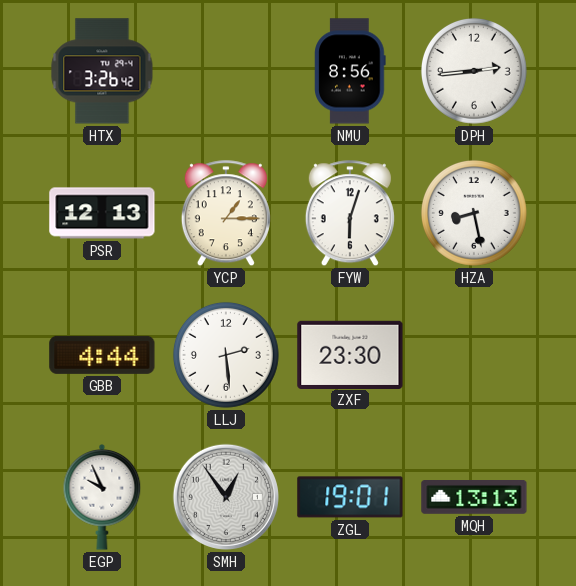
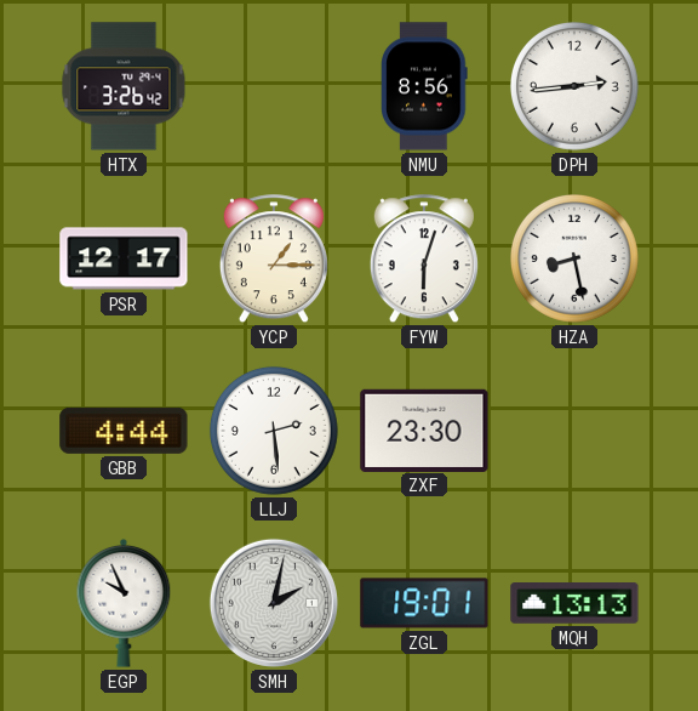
PSR: 12:13 -> 12:17 (124, 258)
SMH: 12:54 -> 2:02 (274, 603)
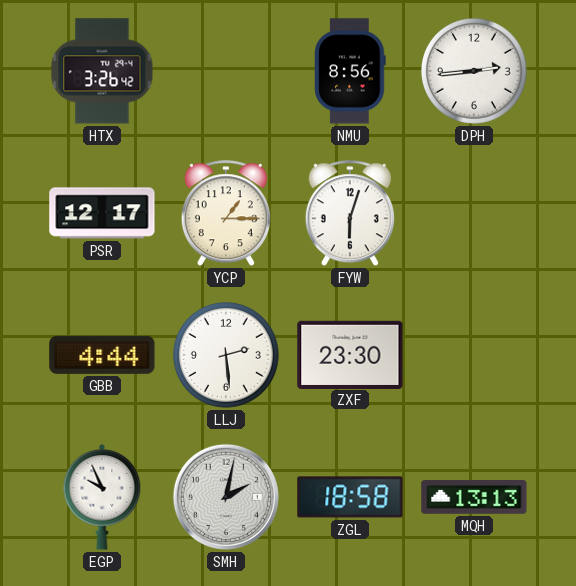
HZA: 8:28 -> none (574, 258)
ZGL: 19:01 -> 18:58 (350, 497)
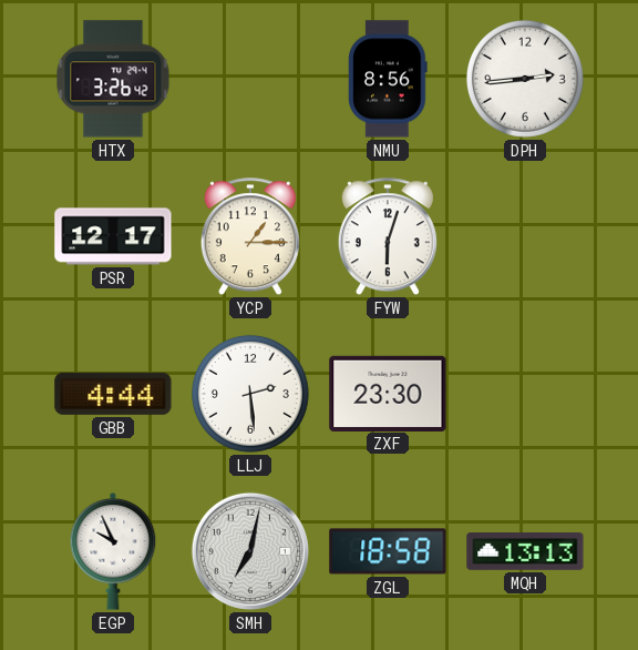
SMH: 2:02 -> 7:02 (250, 551)
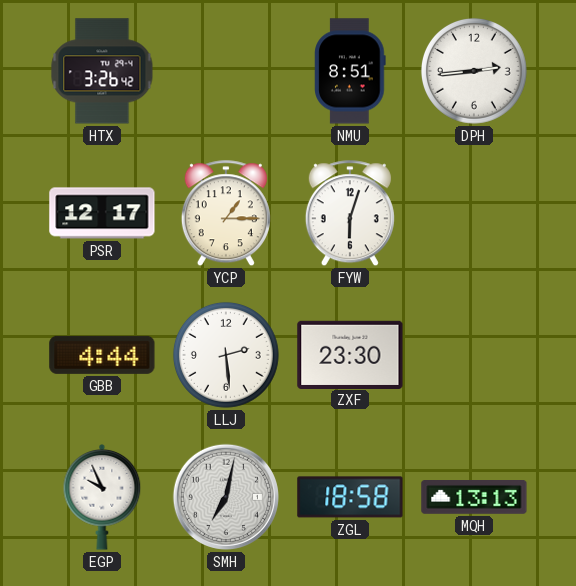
NMU: 8:56 -> 8:51 (350, 71)
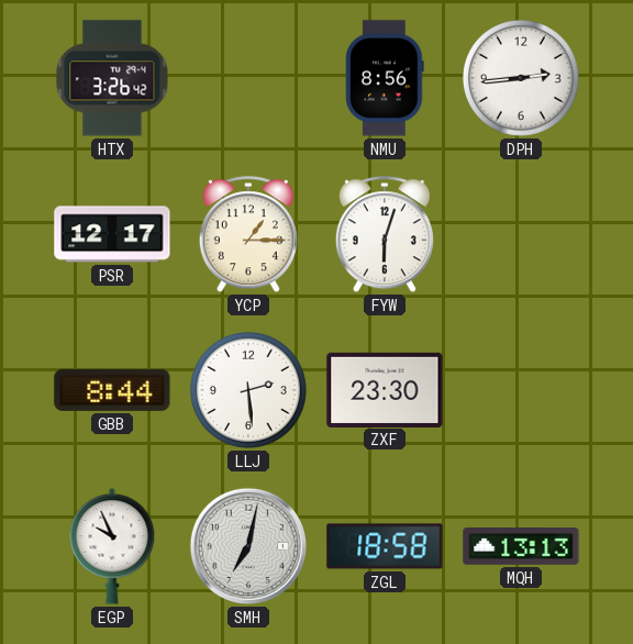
NMU: 8:51 -> 8:56 (385, 78)
GBB: 4:44 -> 8:44 (112, 390)
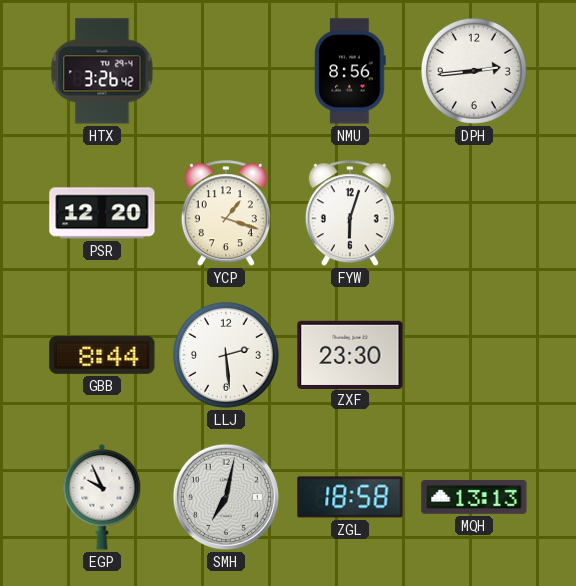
PSR: 12:17 -> 12:20 (102, 213)
YCP: 1:15 -> 1:18 (226, 214)
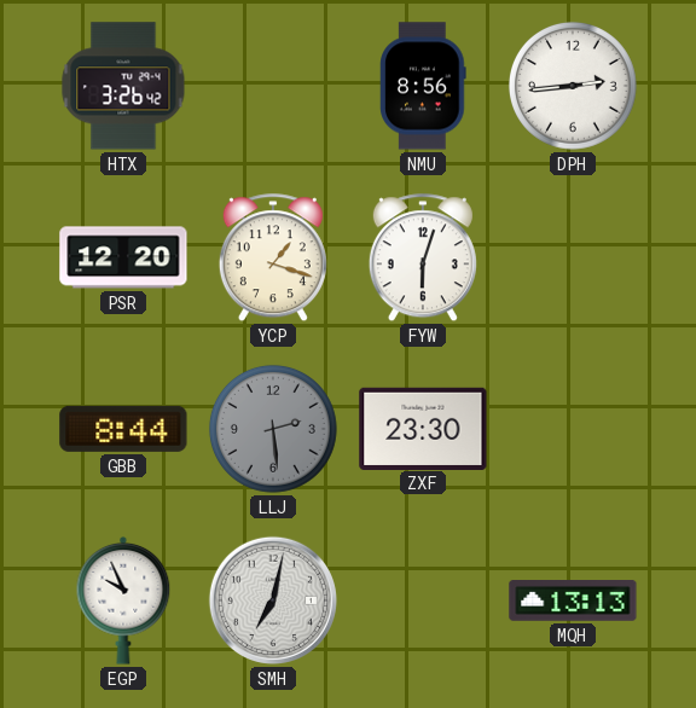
LLJ dial: white -> grey (273, 429)
ZGL: 18:58 -> none (350, 497)
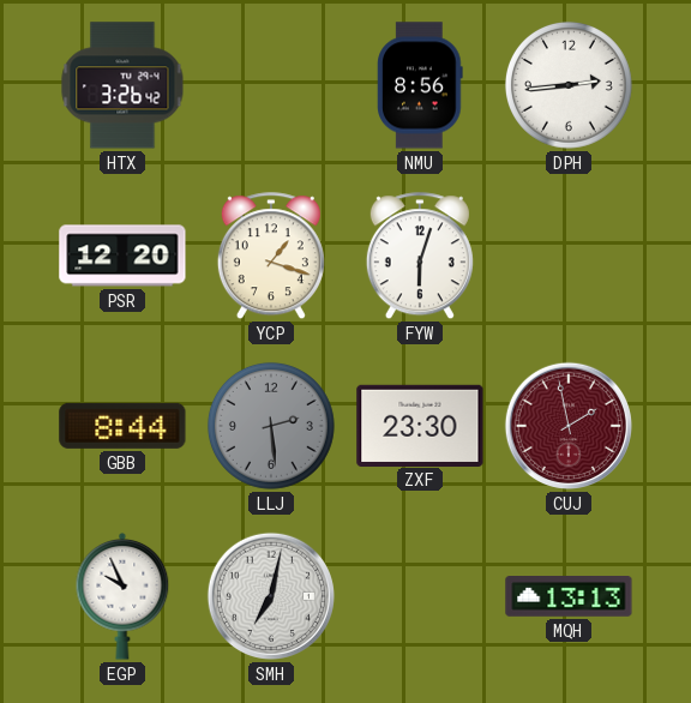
CUJ: none -> 1:58 (569, 426)
